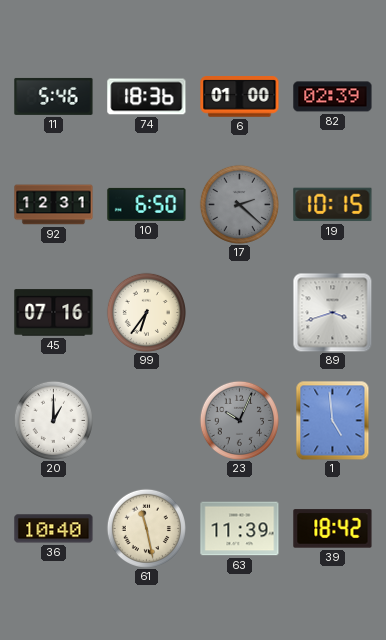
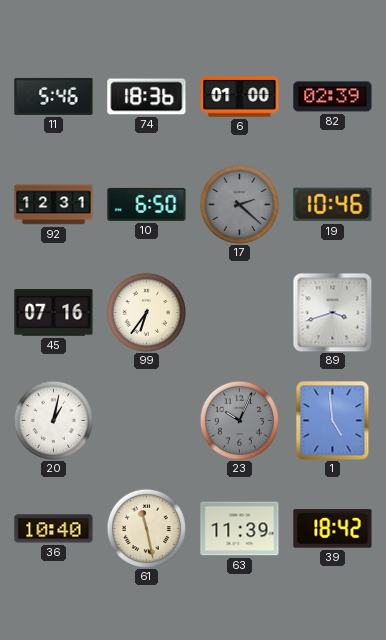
19: 10:15 -> 10:46 (333, 205)
20: 1:00 -> 1:02 (53, 420)
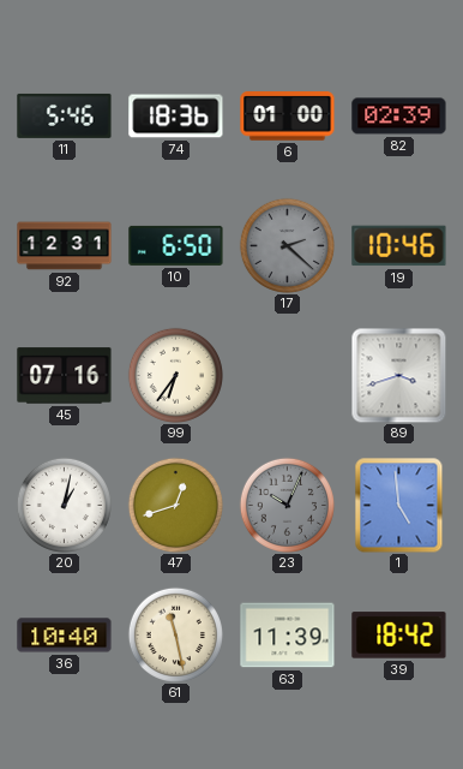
47: none -> 12:42 (175, 505)
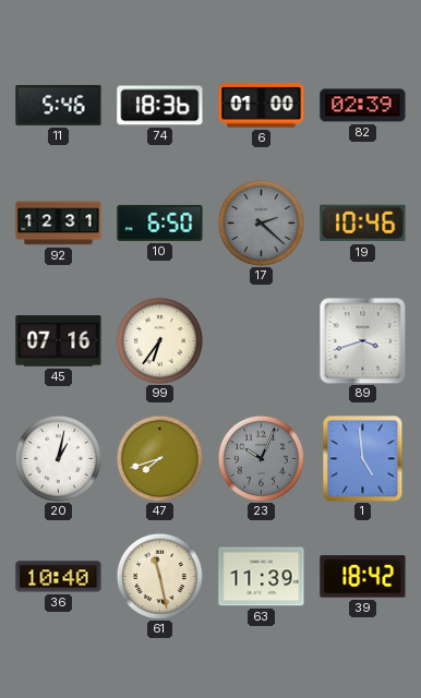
47: 12:42 -> 7:42 (159, 458)
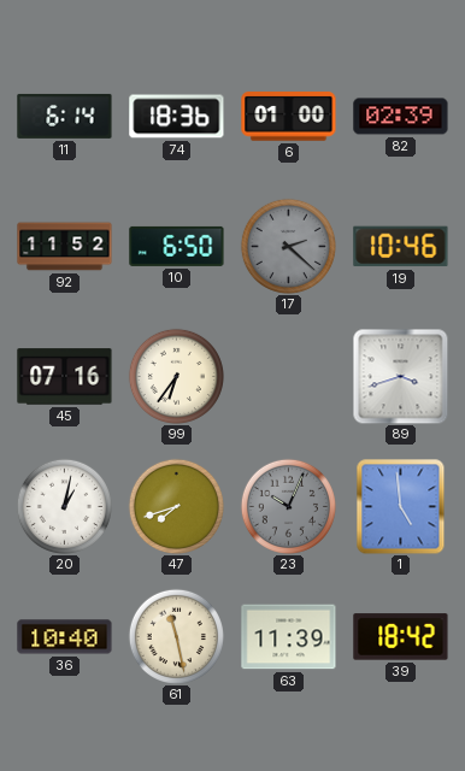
11: 5:46 -> 6:14 (65, 116)
92: 12:31 -> 11:52 (65, 247)
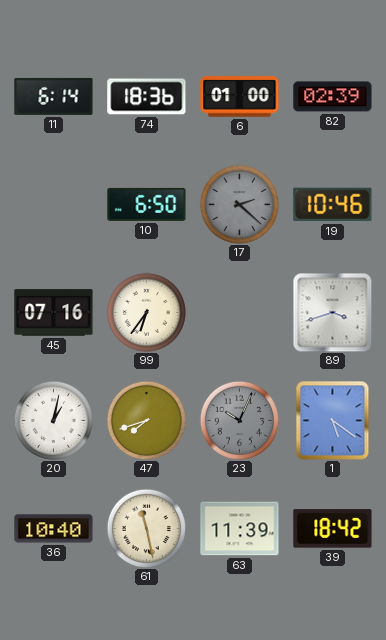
92: 11:52 -> none (65, 247)
1: 4:59 -> 5:21 (333, 420)
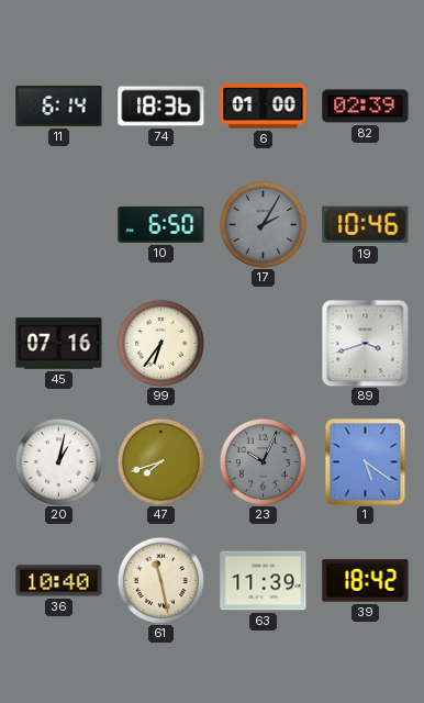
17: 2:22 -> 2:05 (263, 224)
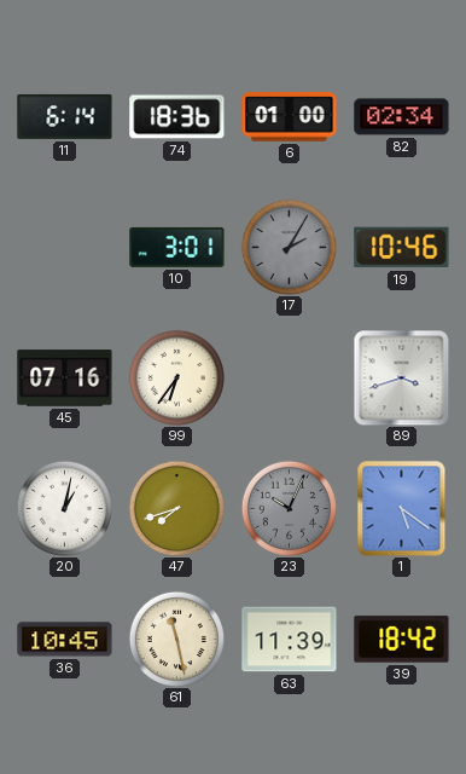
82: 02:39 -> 02:34 (402, 117)
10: 6:50 -> 3:01 (177, 247)
36: 10:40 -> 10:45 (65, 640)
